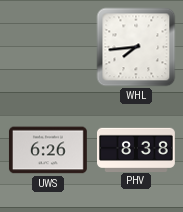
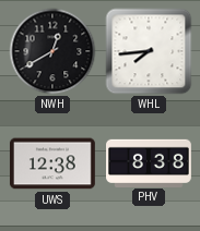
NWH: none -> 12:40 (52, 51)
UWS: 6:26 -> 12:38 (52, 163)
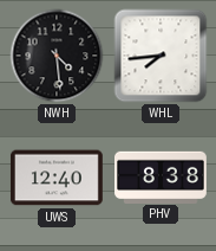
NWH: 12:40 -> 4:29 (57, 56)
UWS: 12:38 -> 12:40 (57, 178)
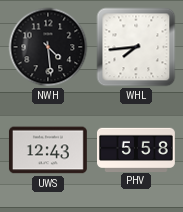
UWS: 12:40 -> 12:43 (48, 150)
PHV: 8:38 -> 5:58 (137, 149)
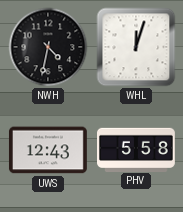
NWH: 4:29 -> 4:32 (48, 47)
WHL: 7:44 -> 12:03 (136, 47)
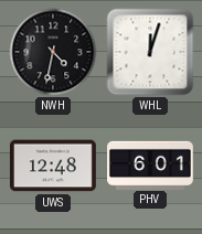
UWS: 12:43 -> 12:48 (53, 166)
PHV: 5:58 -> 6:01 (151, 164)
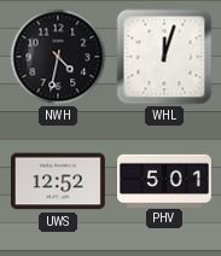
UWS: 12:48 -> 12:52 (58, 181)
PHV: 6:01 -> 5:01 (165, 180)
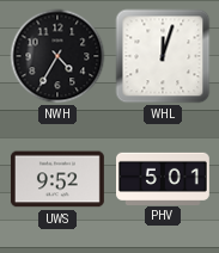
NWH: 4:32 -> 4:35 (57, 56)
UWS: 12:52 -> 9:52 (57, 179)
